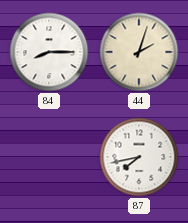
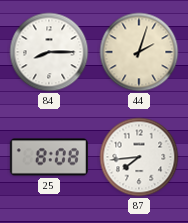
25: none -> 8:08 (49, 157)
87: 7:43 -> 7:44 (139, 157)
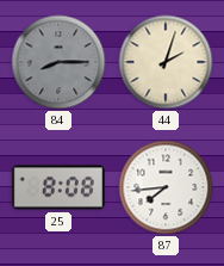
84 dial: white -> grey (58, 62)
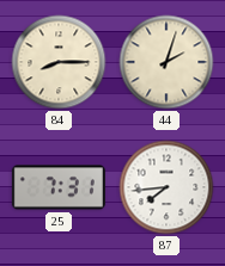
84 dial: grey -> cream (59, 62)
25: 8:08 -> 7:31 (59, 187)
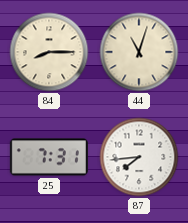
44: 2:03 -> 11:03 (139, 52)
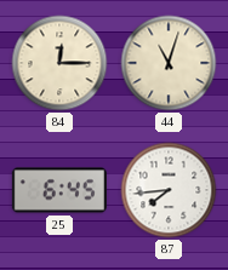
84: 8:15 -> 12:15 (59, 63)
25: 7:31 -> 6:45 (59, 190)
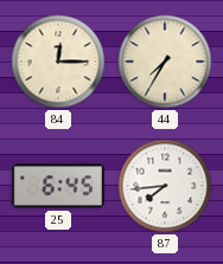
44: 11:03 -> 7:35 (165, 62)
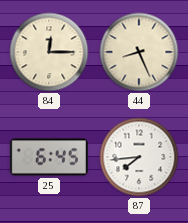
44: 7:35 -> 8:26 (139, 52)
